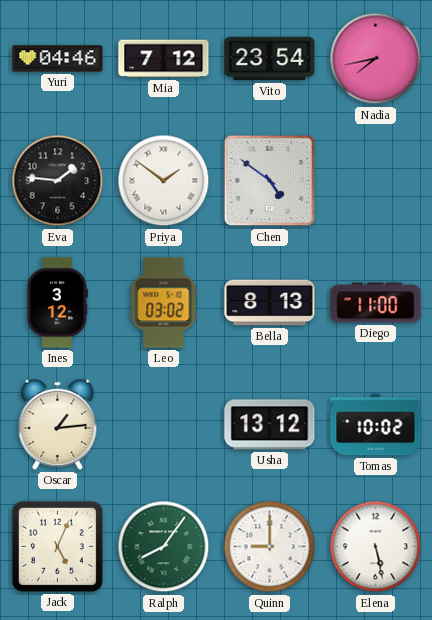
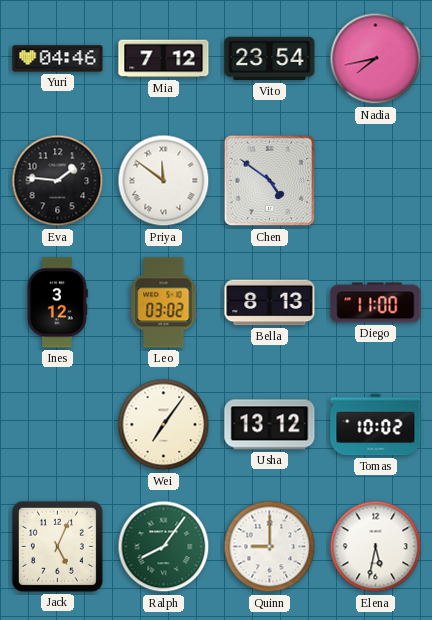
Priya: 1:51 -> 11:51 (164, 181)
Oscar: 1:14 -> none (58, 424)
Wei: none -> 7:06 (164, 425)
Elena: 5:28 -> 5:32 (376, 547)
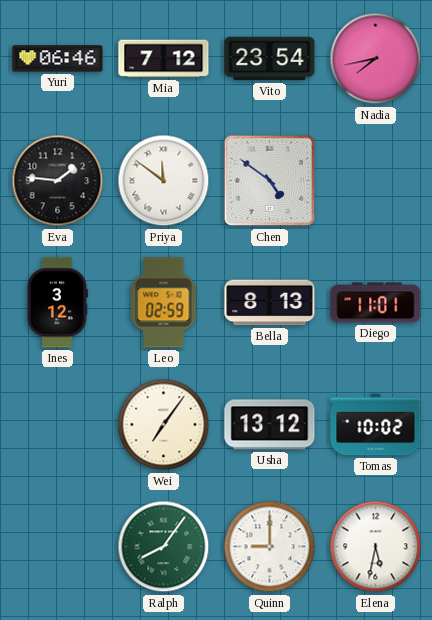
Yuri: 04:46 -> 06:46 (58, 59)
Leo: 03:02 -> 02:59 (164, 303)
Diego: 11:00 -> 11:01 (376, 303)
Jack: 5:04 -> none (57, 546)
